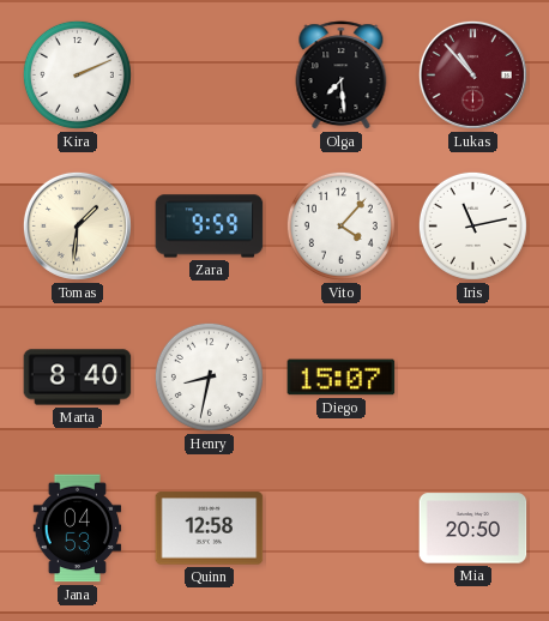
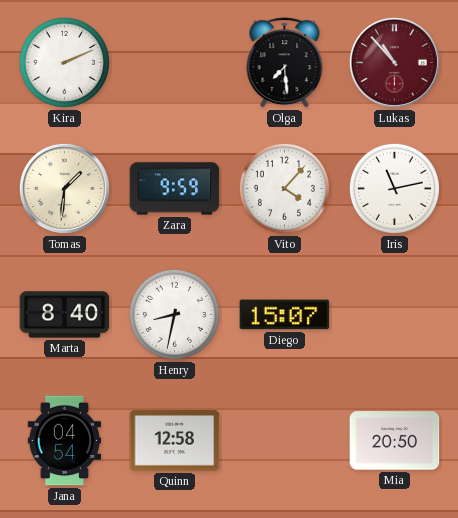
Jana: 04:53 -> 04:54 (65, 441)
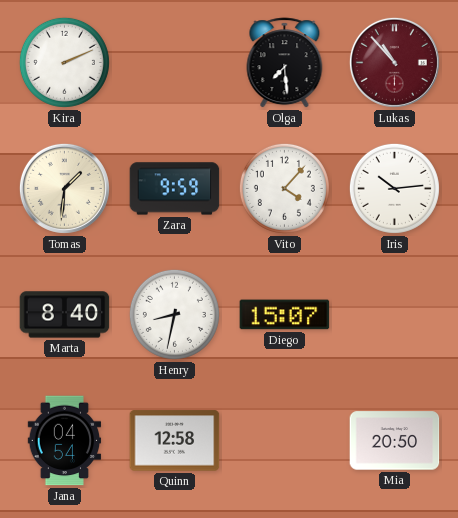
Iris: 11:13 -> 10:14 (394, 188)
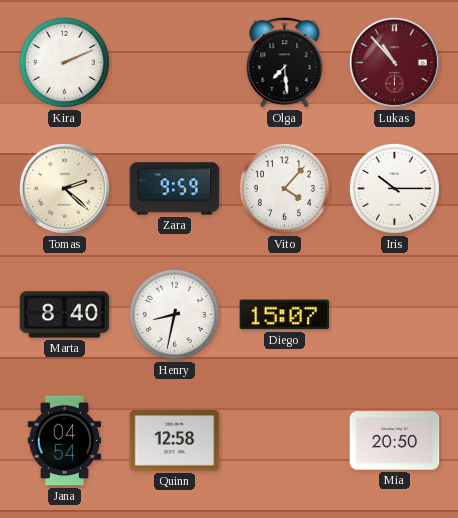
Tomas: 1:31 -> 2:22 (64, 188)
Iris: 10:14 -> 10:15 (394, 188)
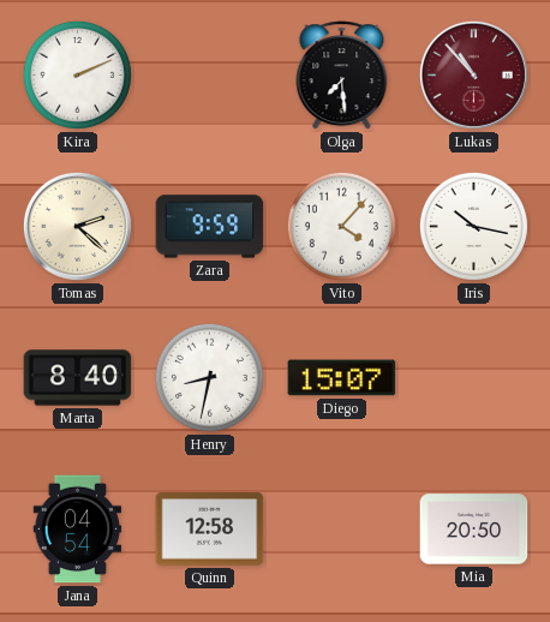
Iris: 10:15 -> 10:17 (473, 226)
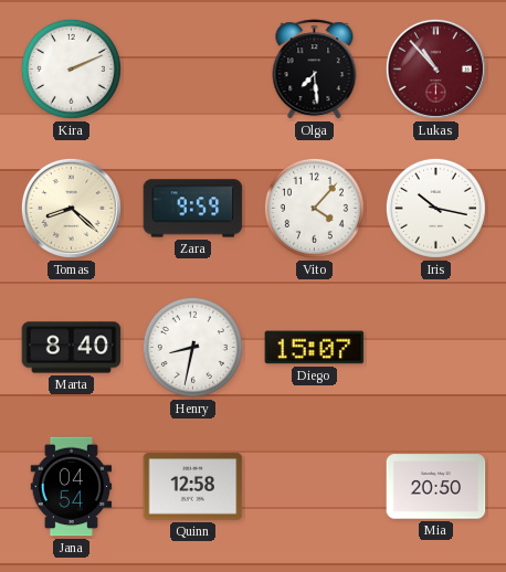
Tomas: 2:22 -> 8:22 (71, 208)
